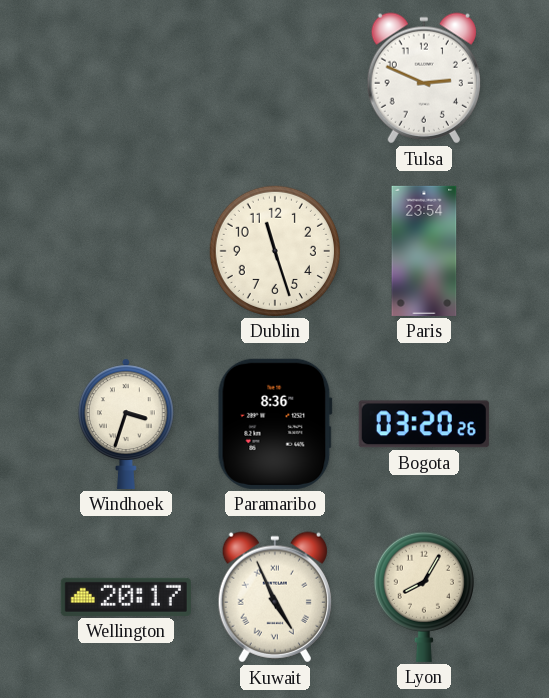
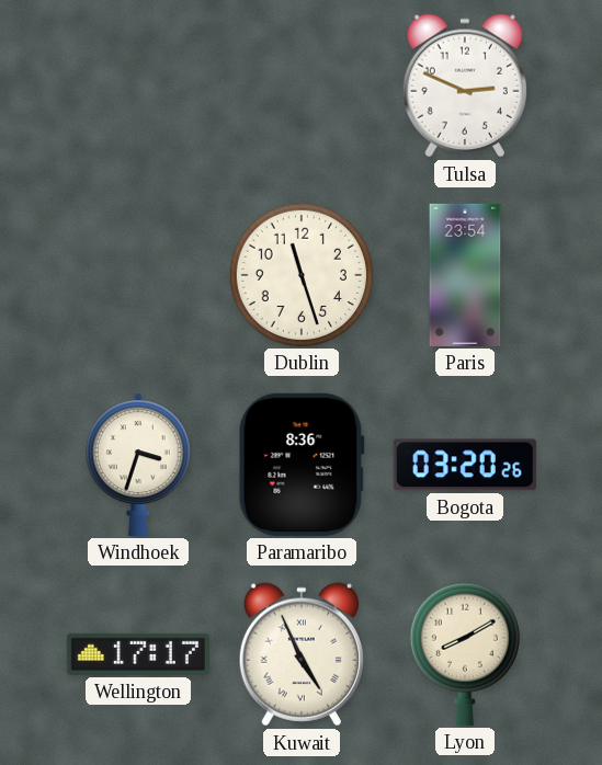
Wellington: 20:17 -> 17:17 (138, 654)
Lyon: 8:05 -> 8:10 (465, 654)
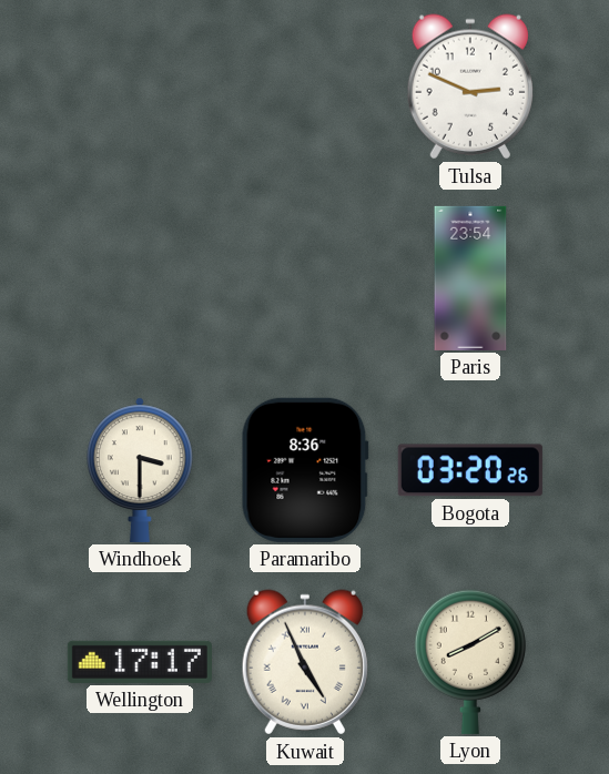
Dublin: 11:27 -> none (302, 275)
Windhoek: 3:33 -> 3:30 (141, 470)
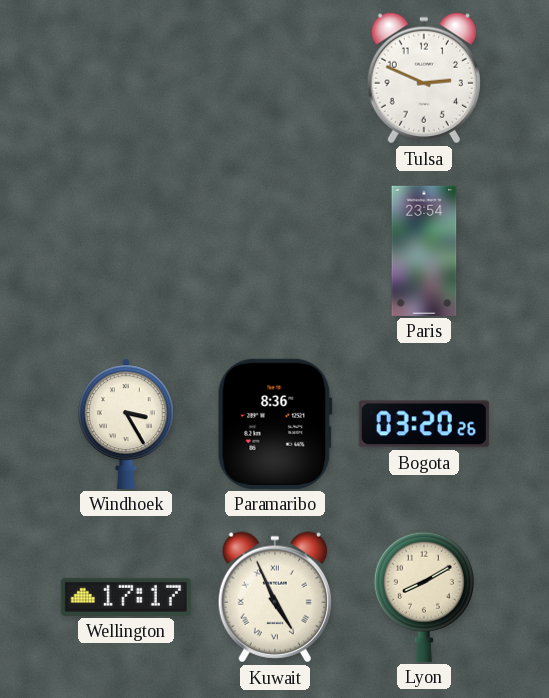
Windhoek: 3:30 -> 3:25 (127, 424)
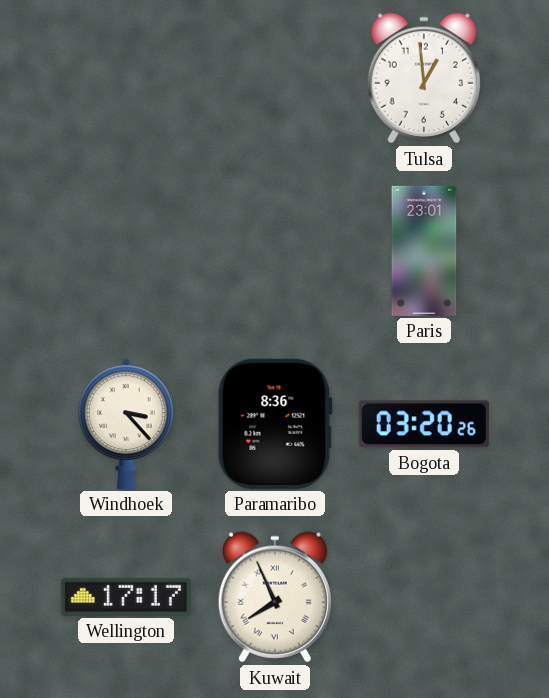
Tulsa: 2:49 -> 12:59 (424, 78)
Paris: 23:54 -> 23:01 (424, 251)
Windhoek: 3:25 -> 3:23 (127, 424)
Kuwait: 4:56 -> 7:56 (275, 597)
Lyon: 8:10 -> none (424, 597)
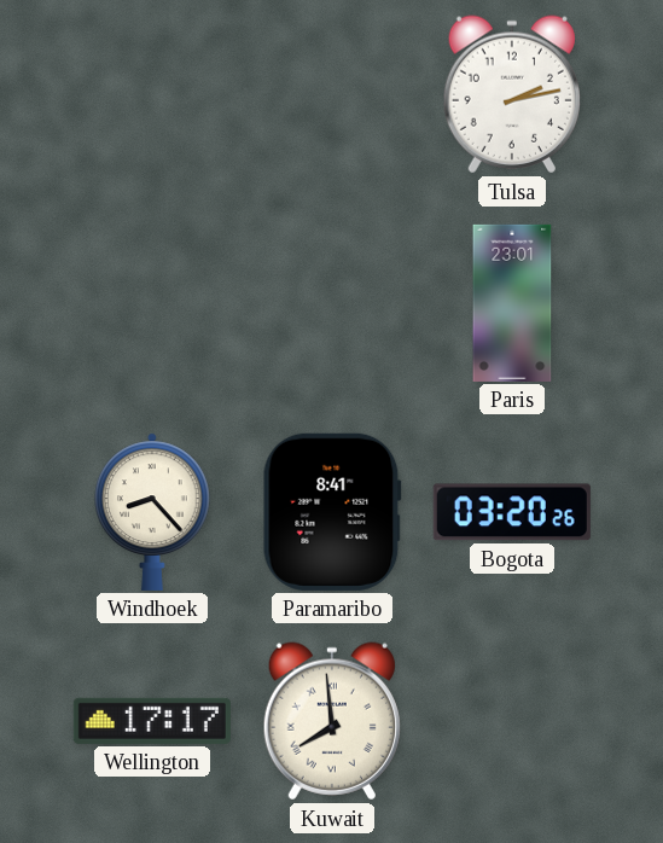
Tulsa: 12:59 -> 2:13 (512, 94)
Windhoek: 3:23 -> 8:23 (153, 512)
Paramaribo: 8:36 -> 8:41 (332, 512)
Kuwait: 7:56 -> 7:59 (332, 721)
